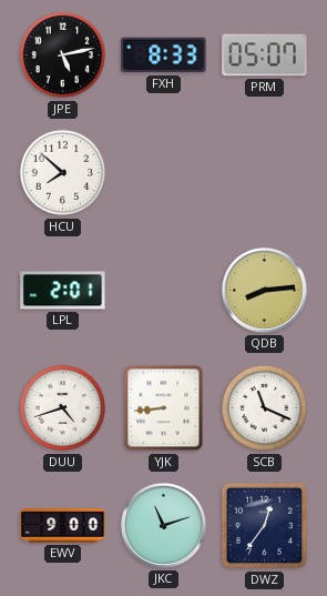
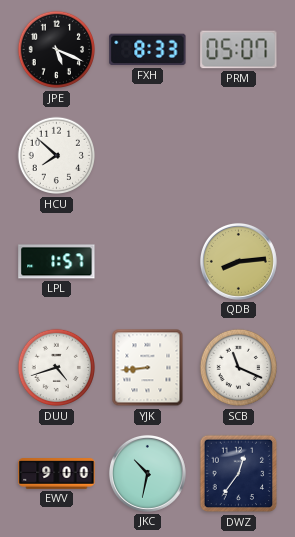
JPE: 5:13 -> 5:19 (57, 50)
LPL: 2:01 -> 1:57 (57, 262)
JKC: 11:12 -> 10:32 (147, 473)
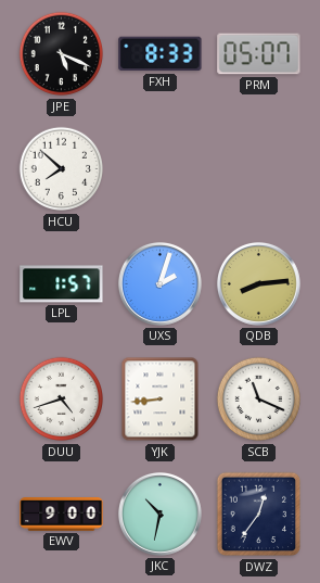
UXS: none -> 2:03 (159, 283)
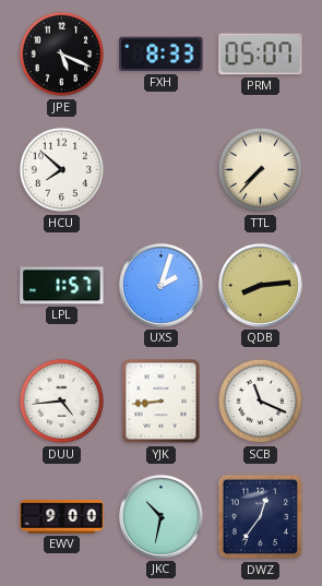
TTL: none -> 7:37 (261, 170)
DUU: 4:42 -> 4:44 (62, 402)
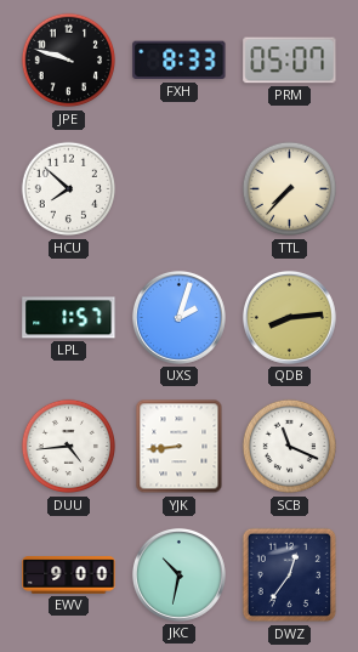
JPE: 5:19 -> 9:48 (69, 61)
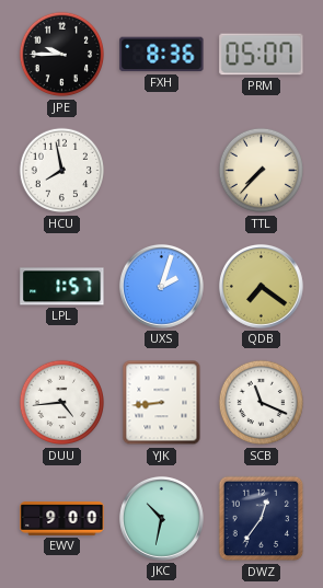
JPE: 9:48 -> 9:45 (62, 55)
FXH: 8:33 -> 8:36 (162, 55)
HCU: 7:52 -> 7:58 (62, 171)
QDB: 8:14 -> 7:21 (261, 286)
